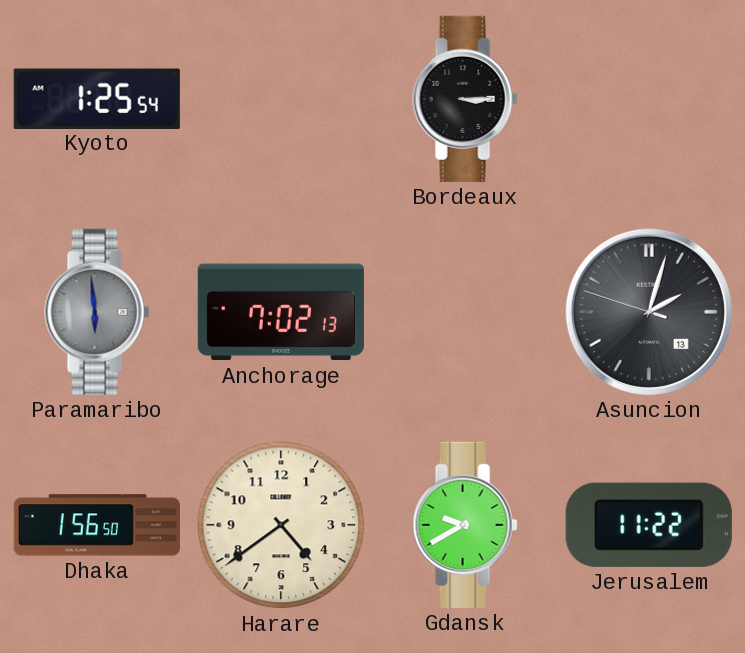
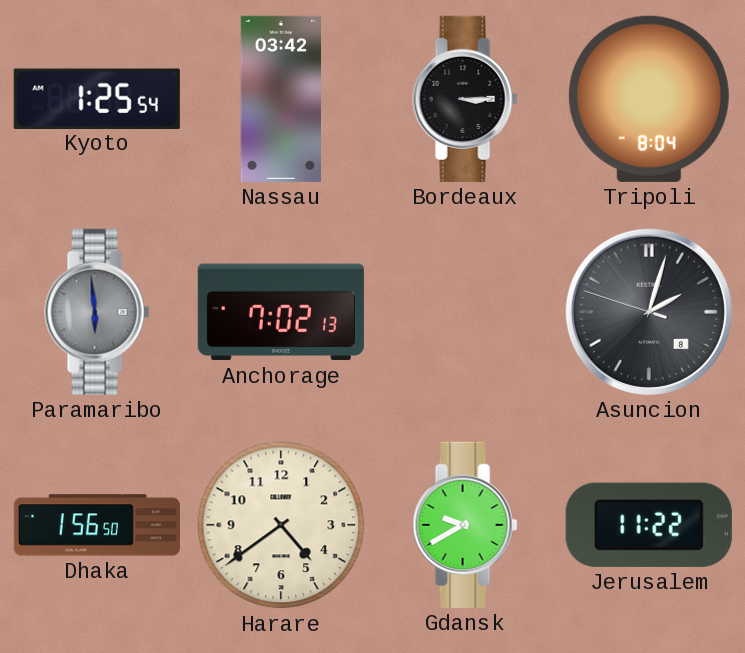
Nassau: none -> 03:42 (280, 99)
Tripoli: none -> 8:04 (649, 99)
Asuncion date: 13 -> 8 (649, 312)
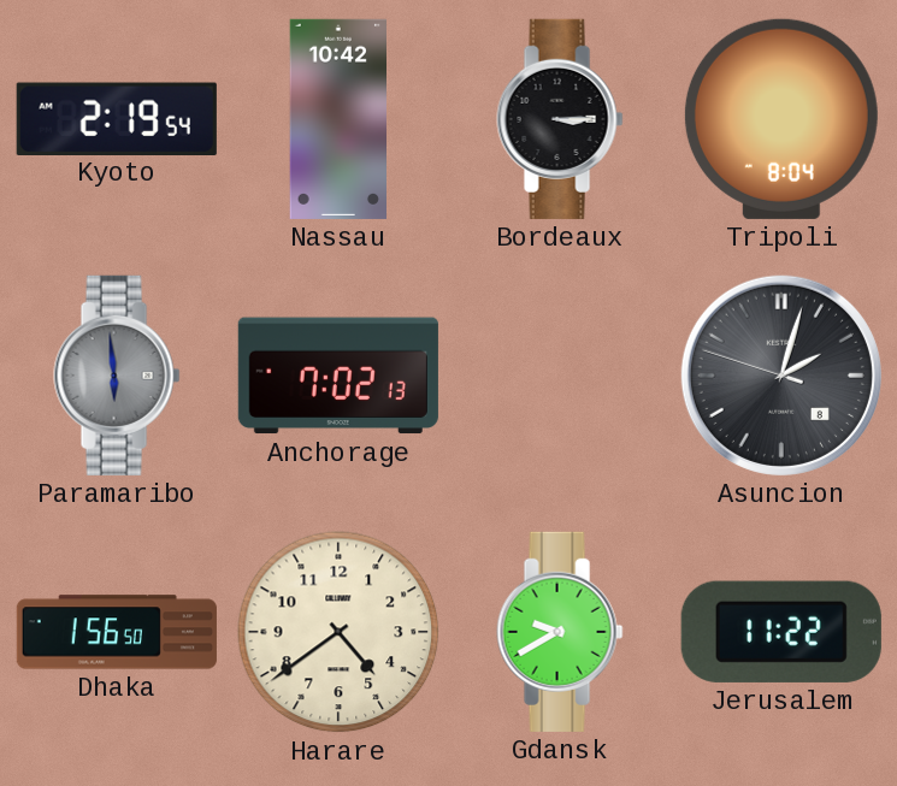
Kyoto: 1:25 -> 2:19 (117, 118)
Nassau: 03:42 -> 10:42 (337, 119)
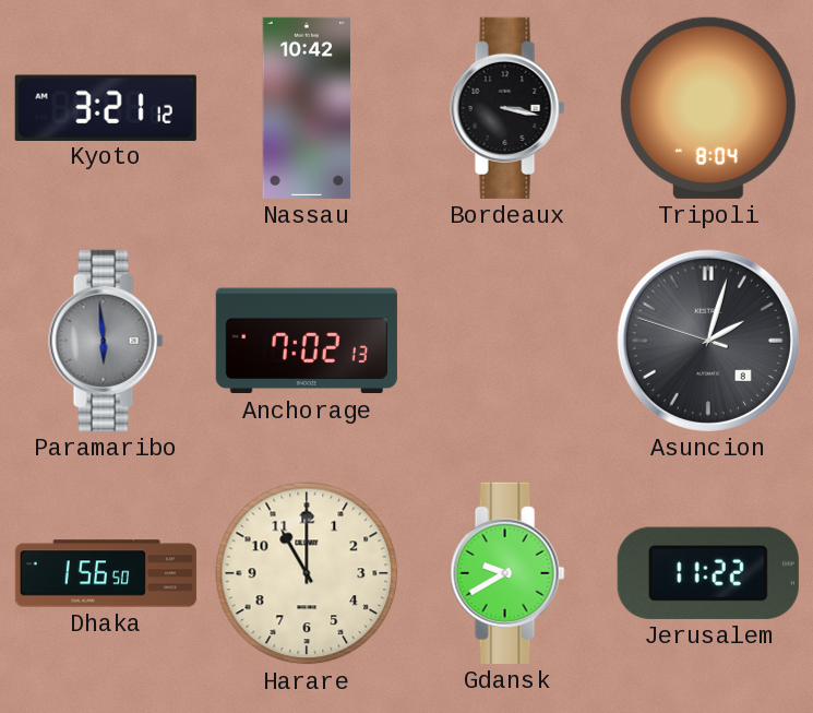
Kyoto: 2:19 -> 3:21 (106, 107)
Bordeaux: 3:15 -> 3:17 (507, 108)
Harare: 4:39 -> 11:00 (307, 573)
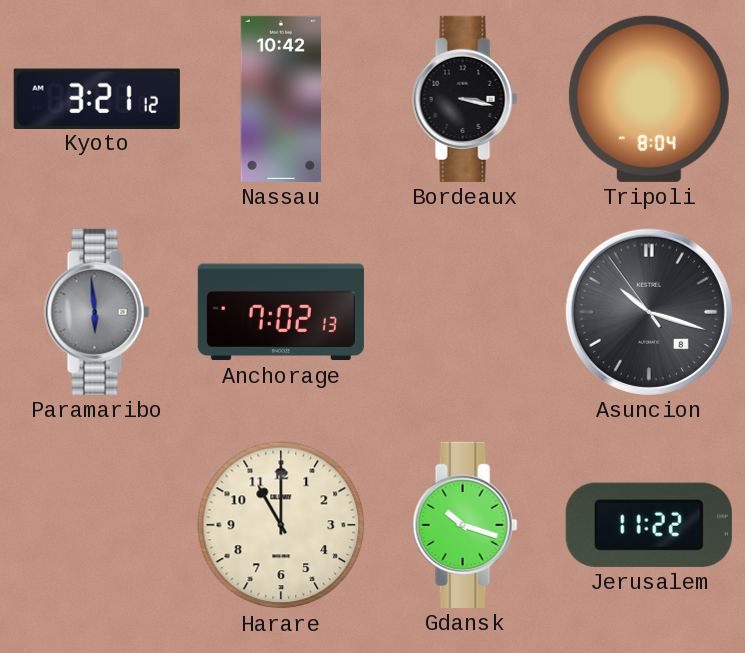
Asuncion: 2:02 -> 10:17 (649, 312)
Dhaka: 1:56 -> none (106, 573)
Gdansk: 9:40 -> 10:18 (465, 525)
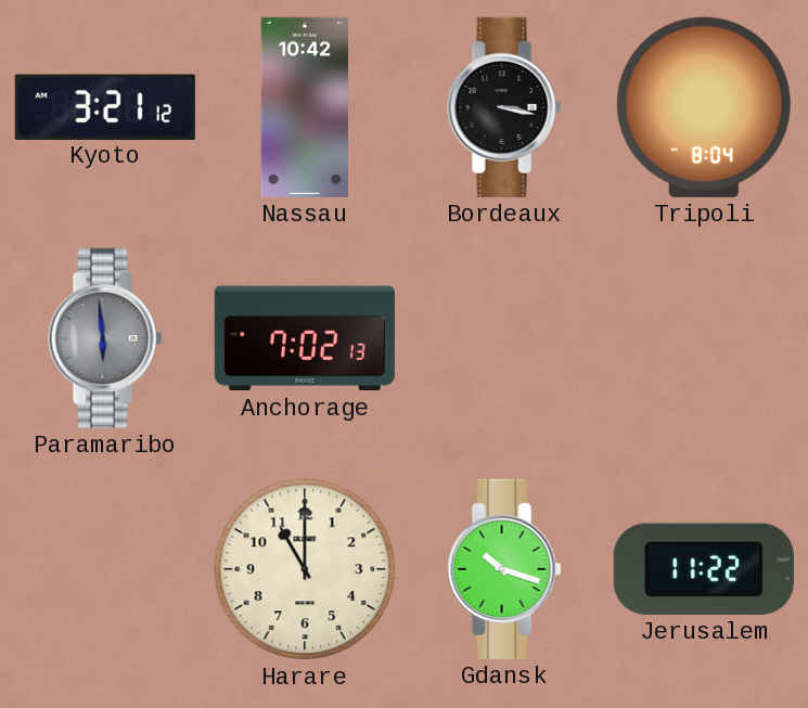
Asuncion: 10:17 -> none (649, 312)
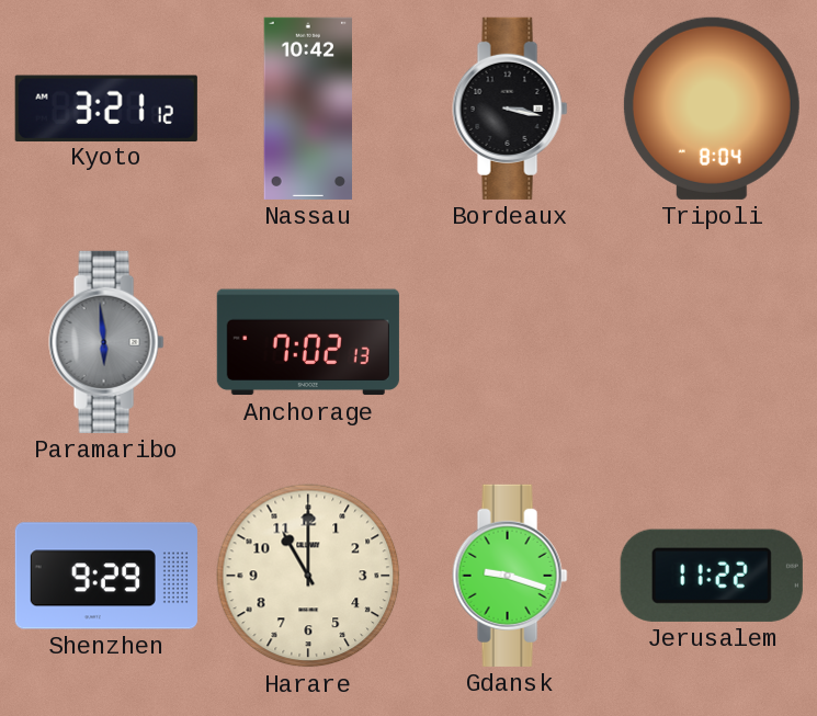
Shenzhen: none -> 9:29 (106, 576)
Gdansk: 10:18 -> 9:18 (510, 576)
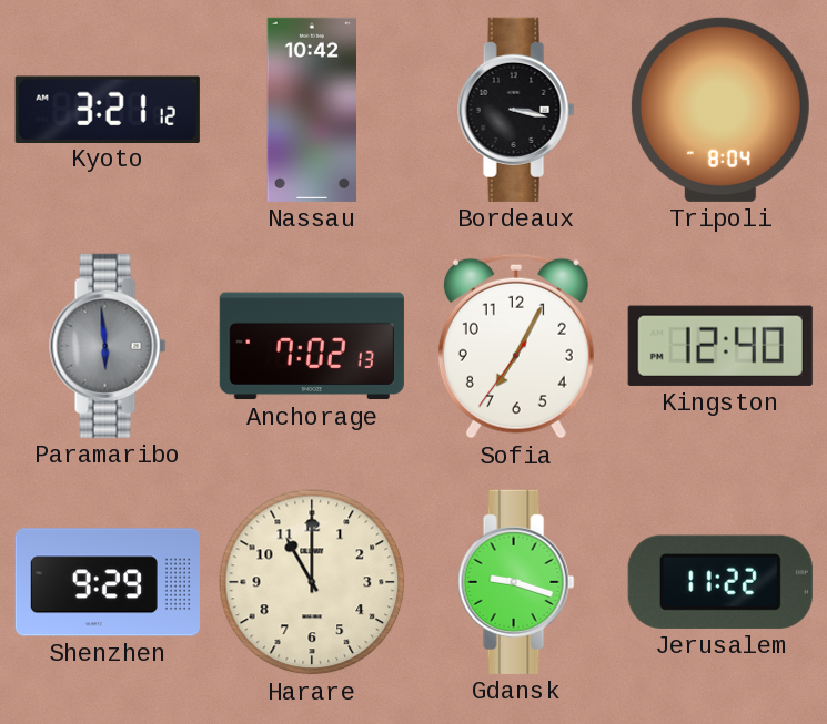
Sofia: none -> 7:04 (516, 346)
Kingston: none -> 12:40 (720, 346)
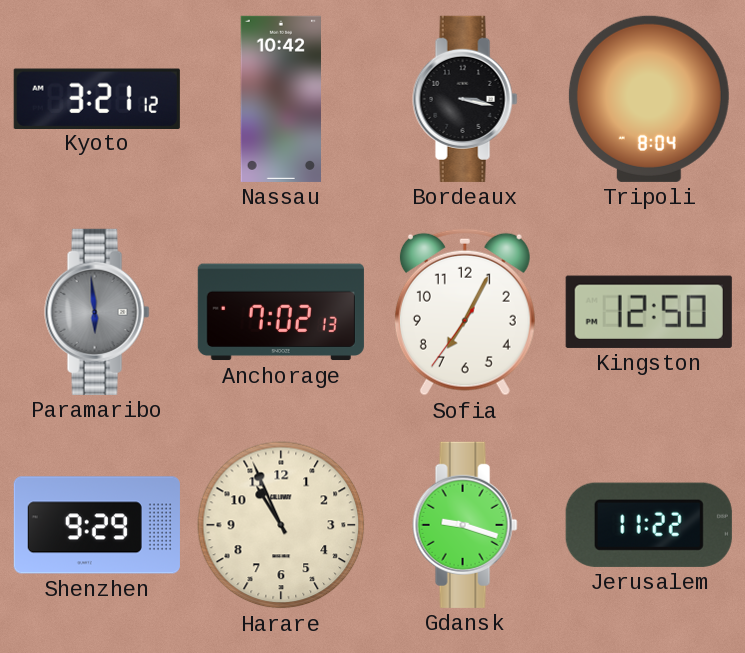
Kingston: 12:40 -> 12:50 (649, 312)
Harare: 11:00 -> 10:56 (281, 525)
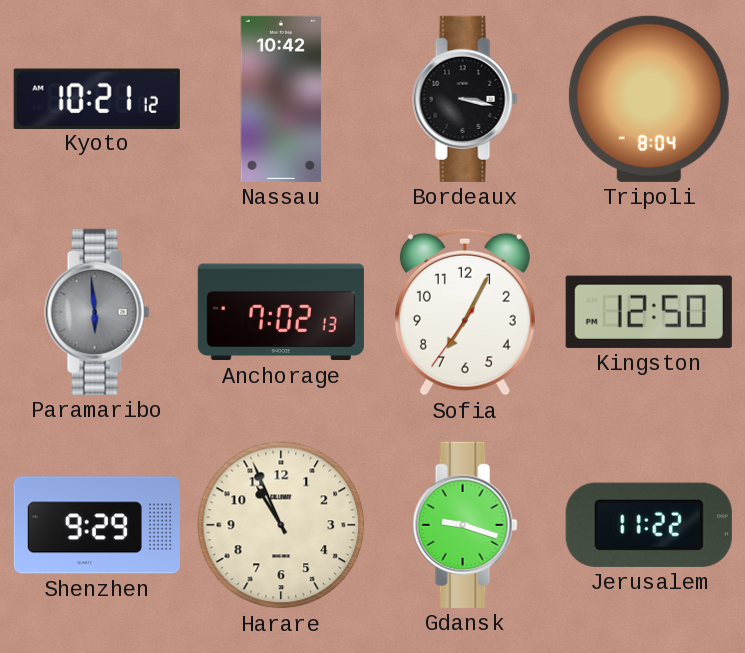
Kyoto: 3:21 -> 10:21 (97, 98)
